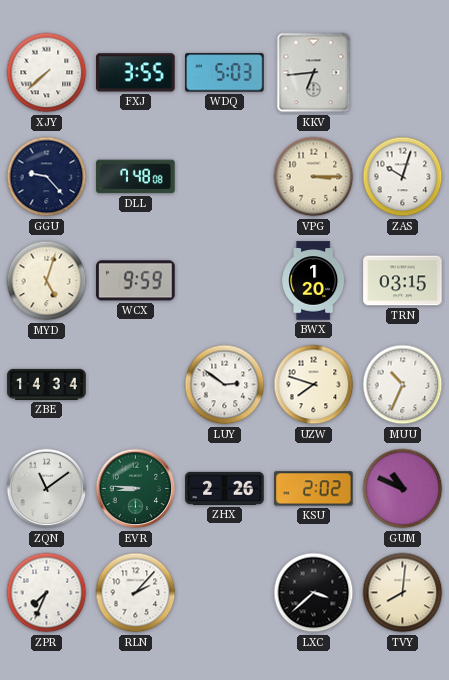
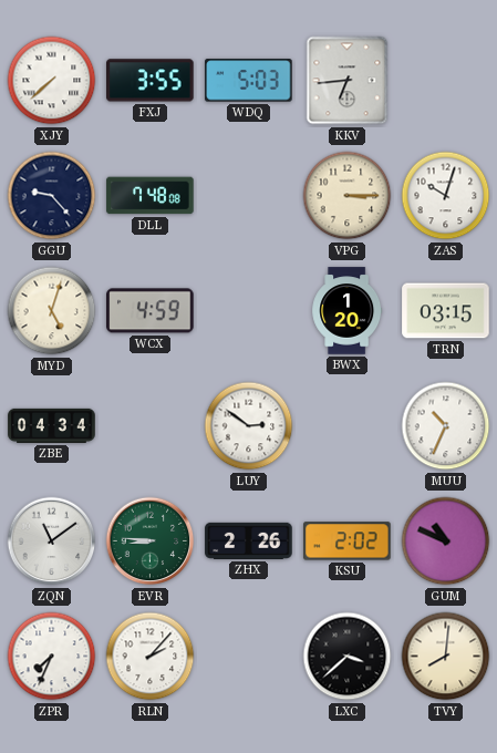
WCX: 9:59 -> 4:59 (151, 311)
ZBE: 14:34 -> 04:34 (52, 425)
UZW: 7:48 -> none (314, 385)
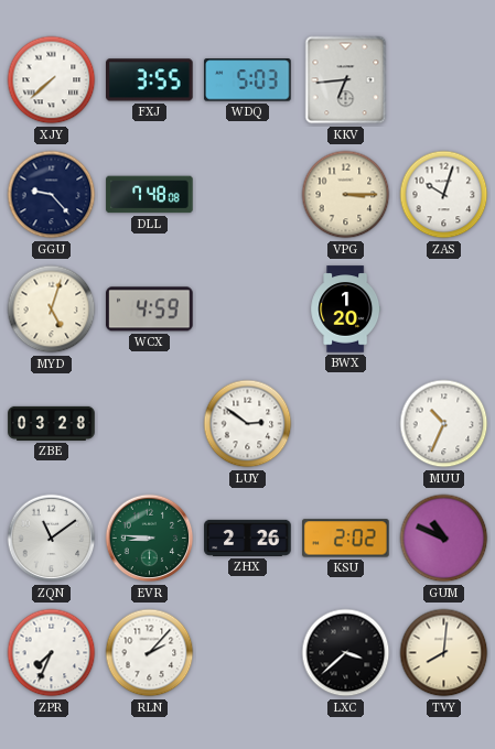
TRN: 03:15 -> none (446, 311)
ZBE: 04:34 -> 03:28 (52, 423)
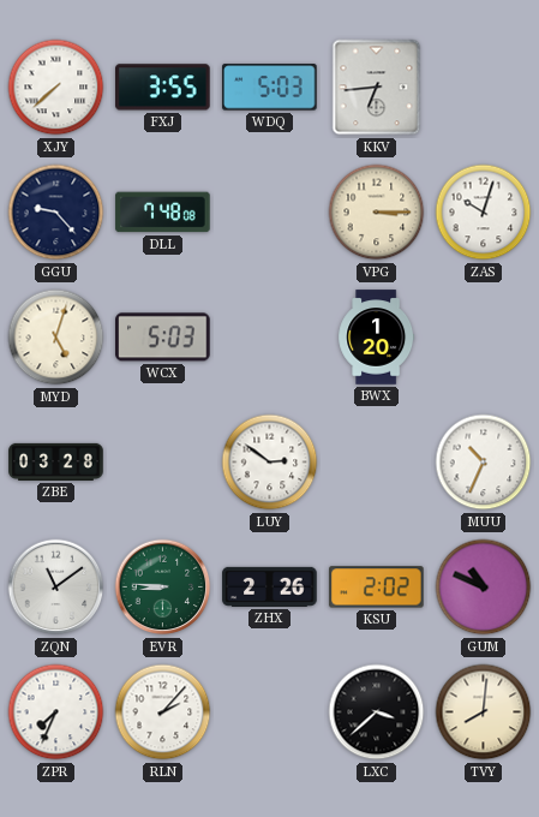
WCX: 4:59 -> 5:03 (163, 338)
